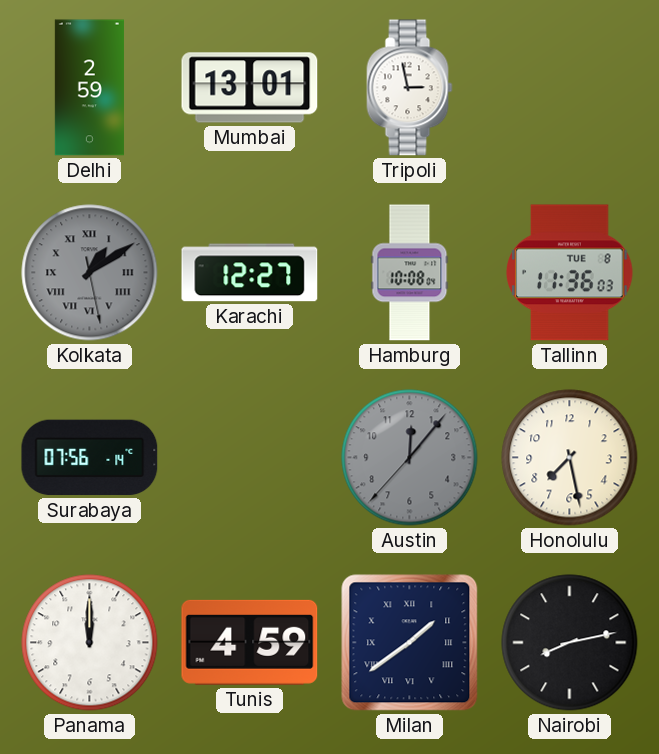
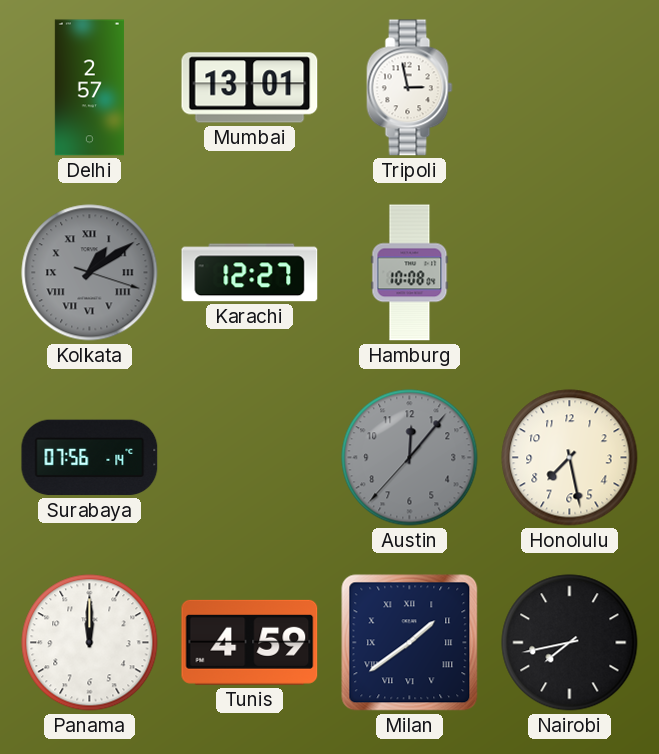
Delhi: 2:59 -> 2:57 (89, 88)
Kolkata: 1:09:28 -> 1:09:18 (90, 273)
Tallinn: 11:36 -> none (570, 273)
Nairobi: 8:13 -> 7:43 (570, 643)
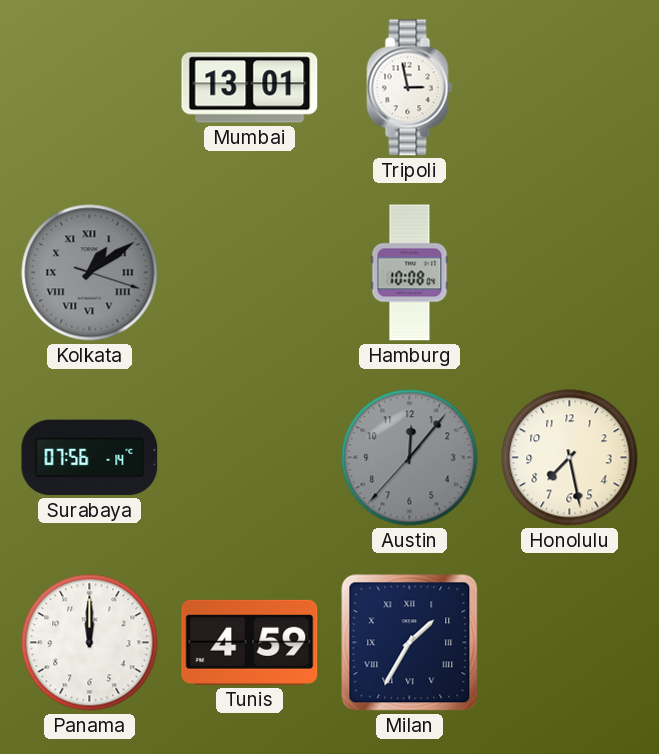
Delhi: 2:57 -> none (89, 88)
Karachi: 12:27 -> none (250, 273)
Milan: 1:39 -> 1:35 (410, 643)
Nairobi: 7:43 -> none (570, 643)
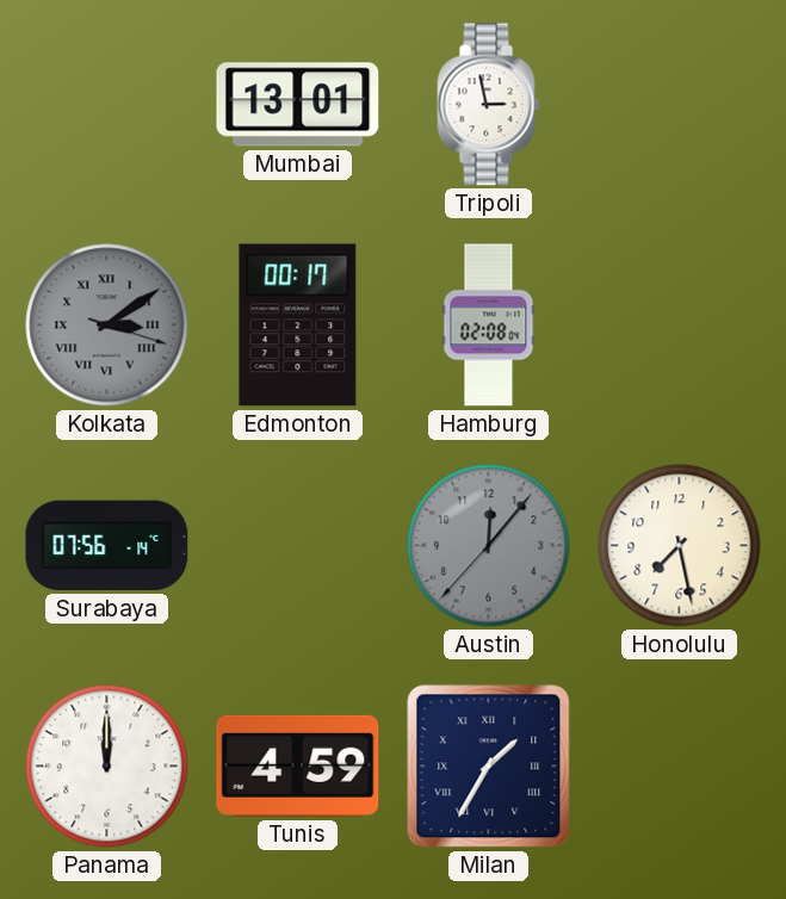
Kolkata: 1:09 -> 3:09 (107, 325)
Edmonton: none -> 00:17 (298, 325)
Hamburg: 10:08 -> 02:08 (489, 325)
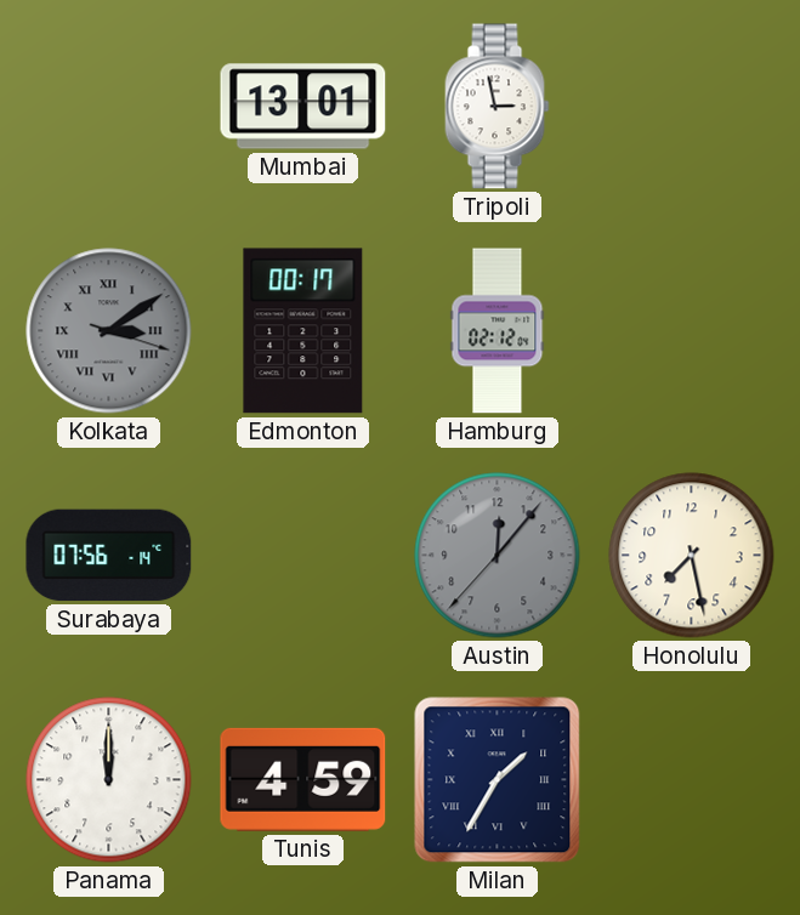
Hamburg: 02:08 -> 02:12 (498, 331)
